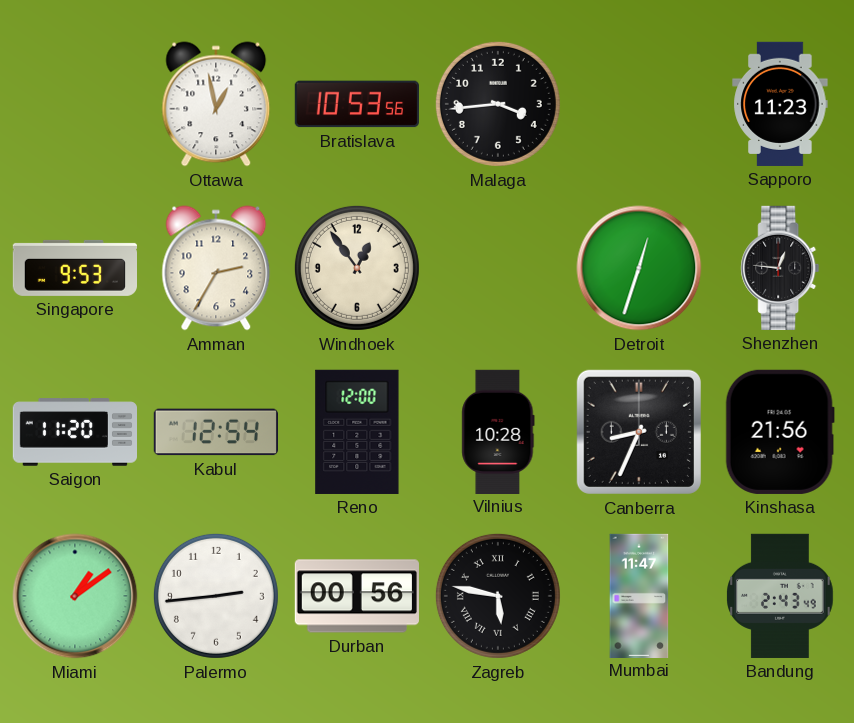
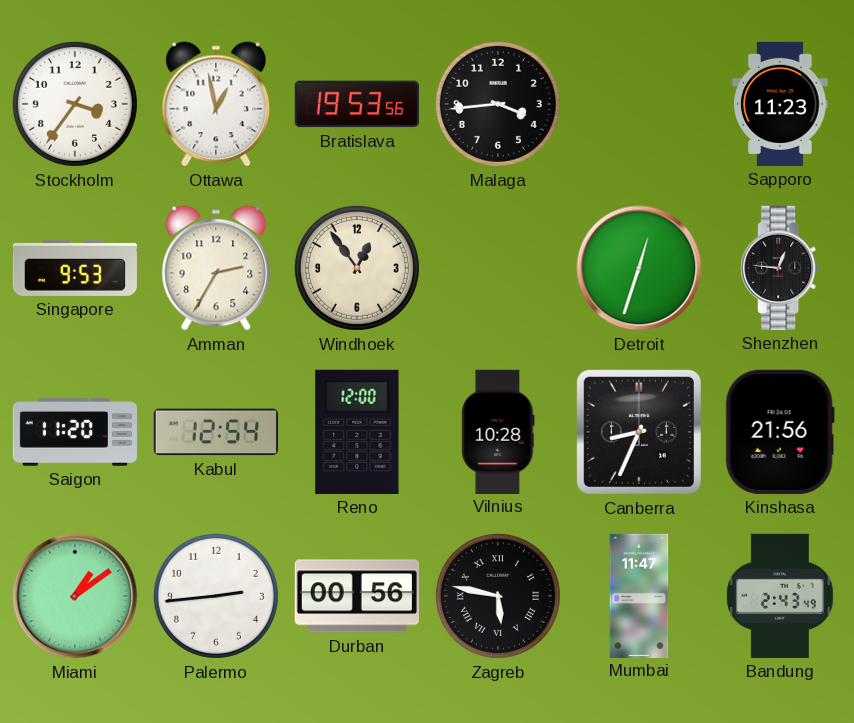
Stockholm: none -> 3:36 (75, 104)
Bratislava: 10:53 -> 19:53 (357, 104)
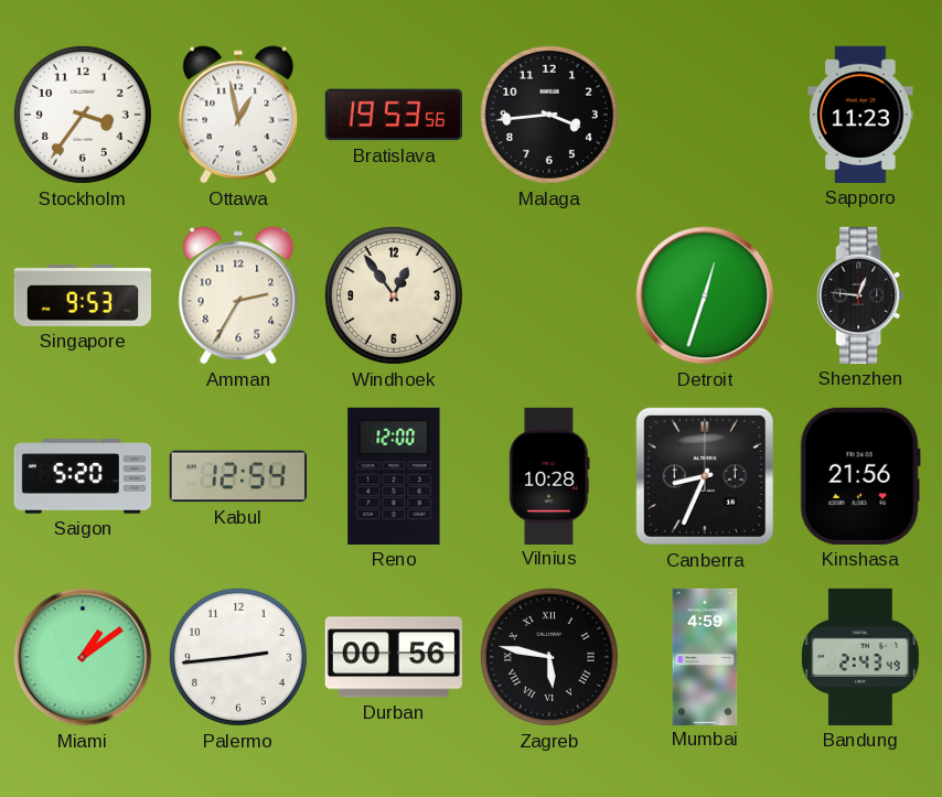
Saigon: 11:20 -> 5:20 (82, 476)
Mumbai: 11:47 -> 4:59 (705, 656)
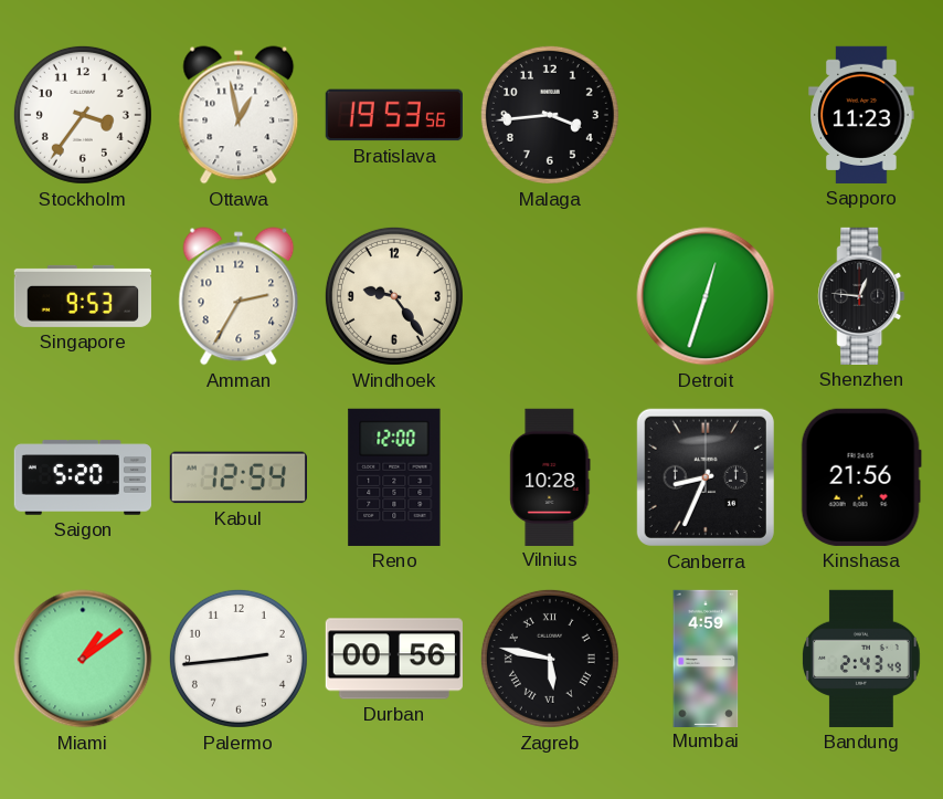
Windhoek: 12:54 -> 9:24 (394, 296)
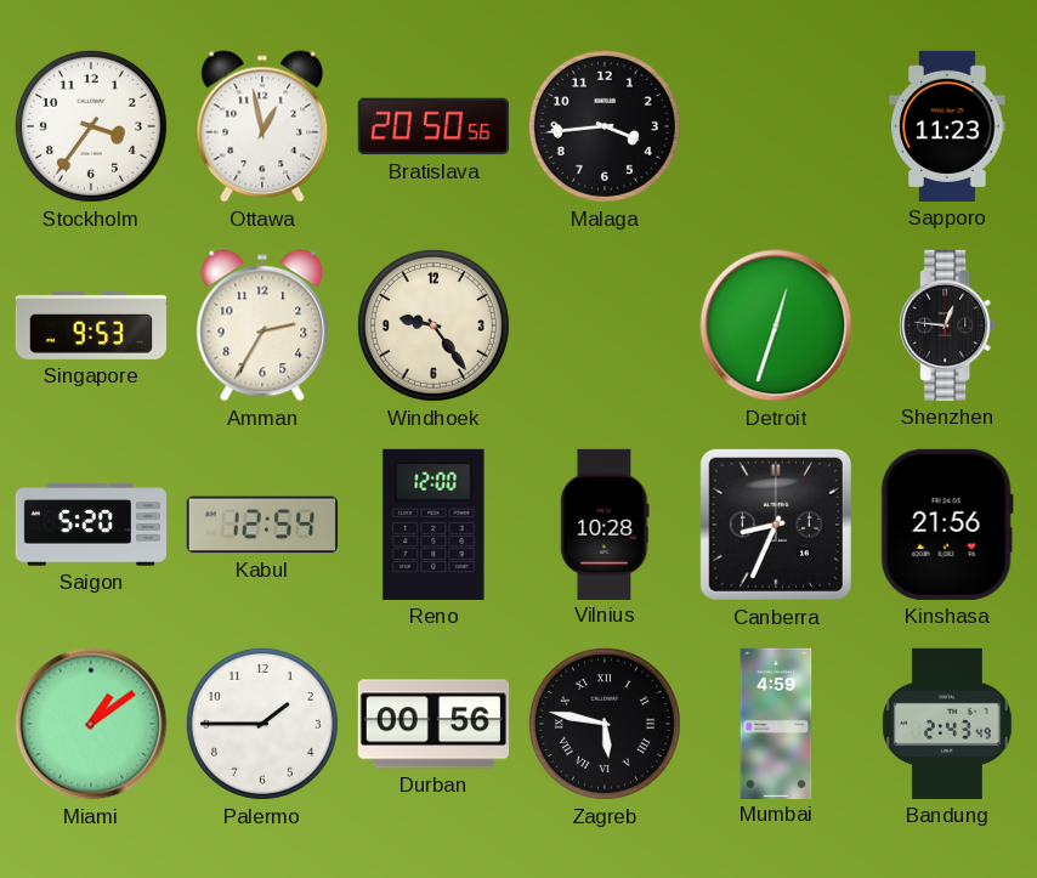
Bratislava: 19:53 -> 20:50 (433, 126)
Palermo: 2:44 -> 1:45 (262, 724)
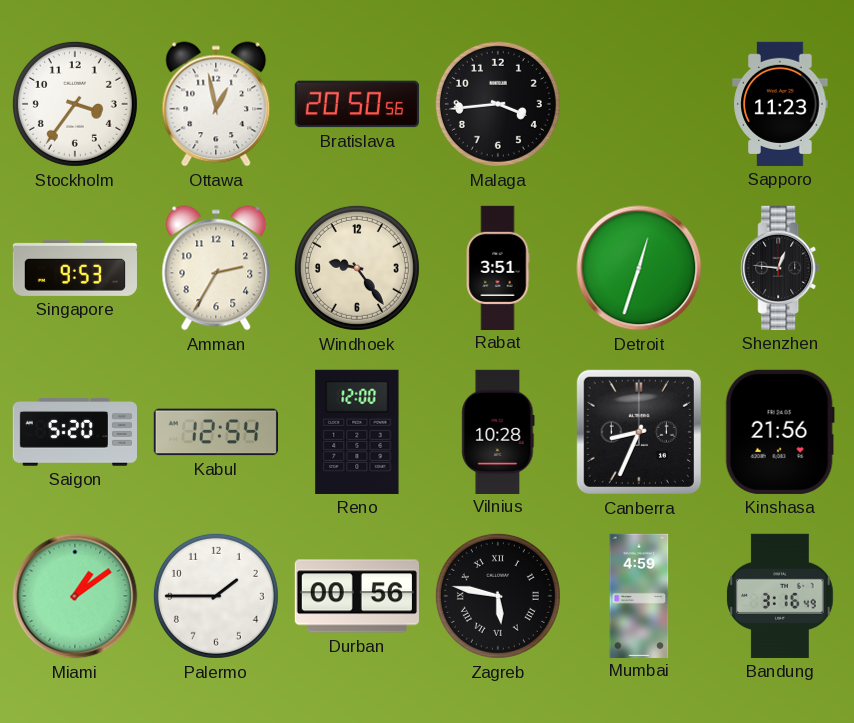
Rabat: none -> 3:51 (498, 267)
Bandung: 2:43 -> 3:16 (781, 596)
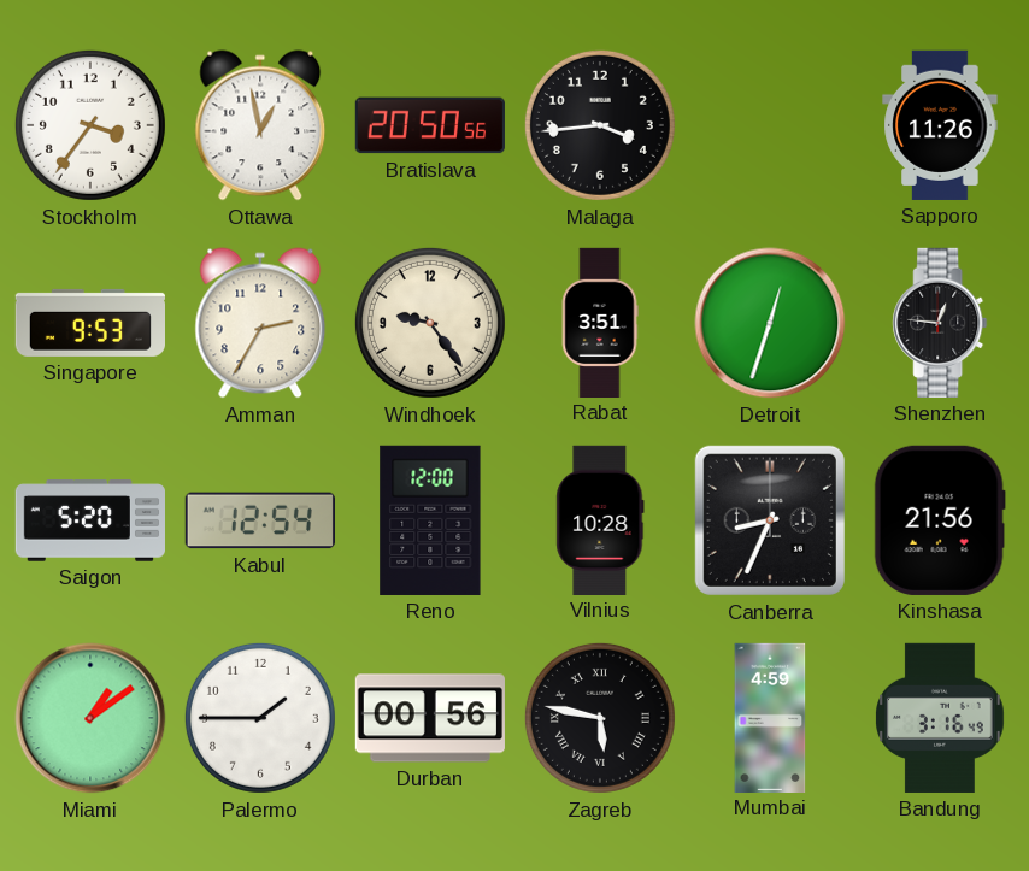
Sapporo: 11:23 -> 11:26 (940, 125)
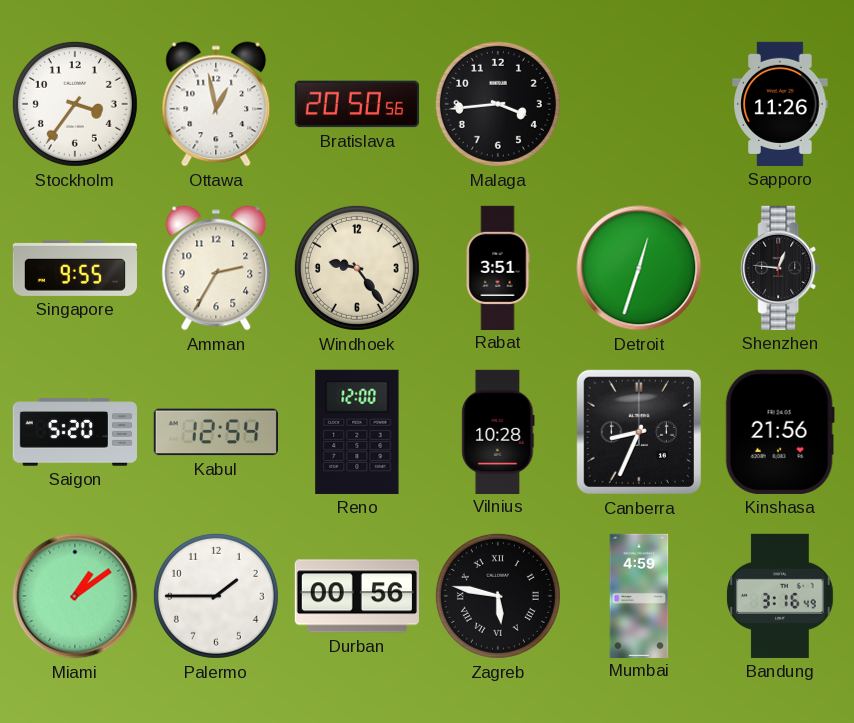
Singapore: 9:53 -> 9:55 (74, 268)
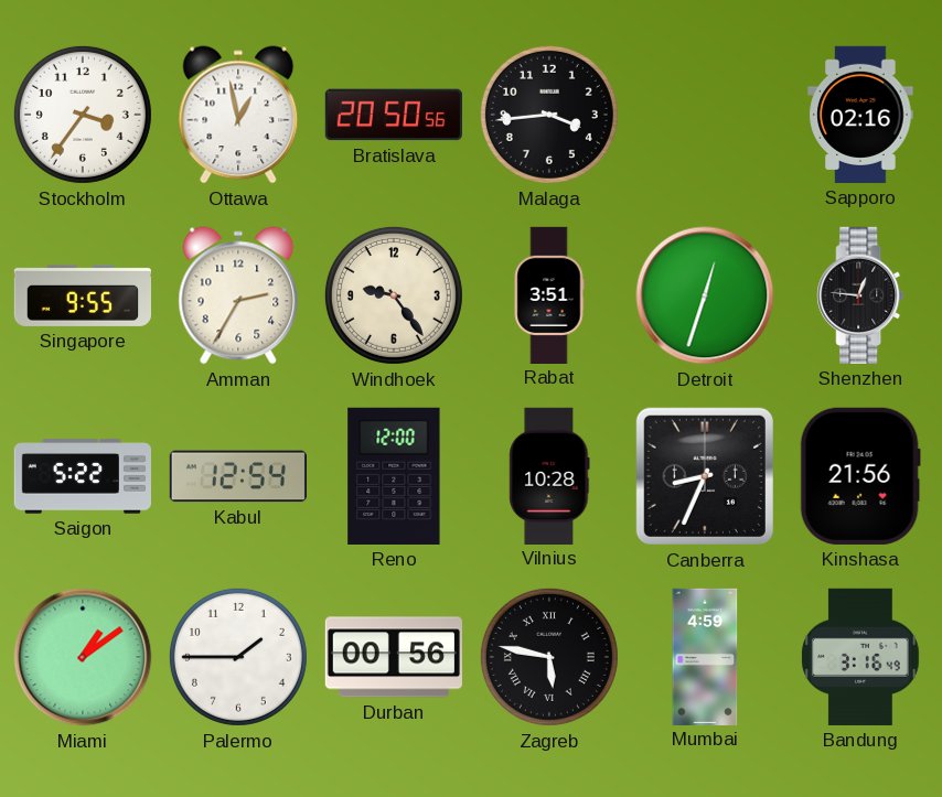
Sapporo: 11:26 -> 02:16 (860, 115)
Saigon: 5:20 -> 5:22 (82, 476)
